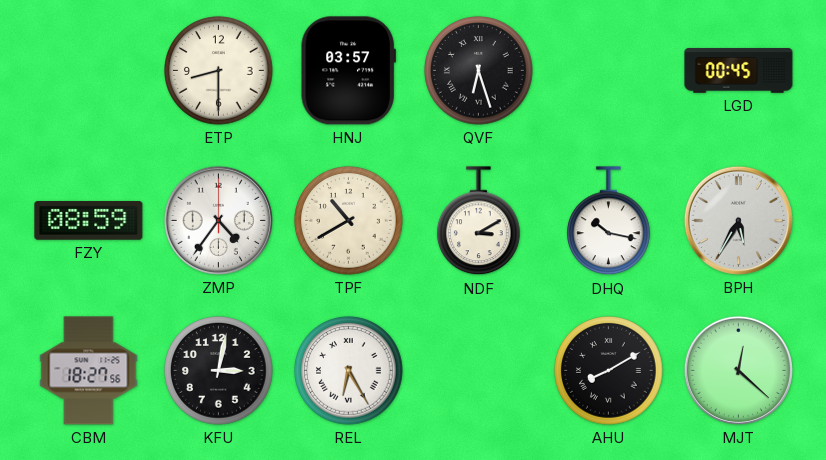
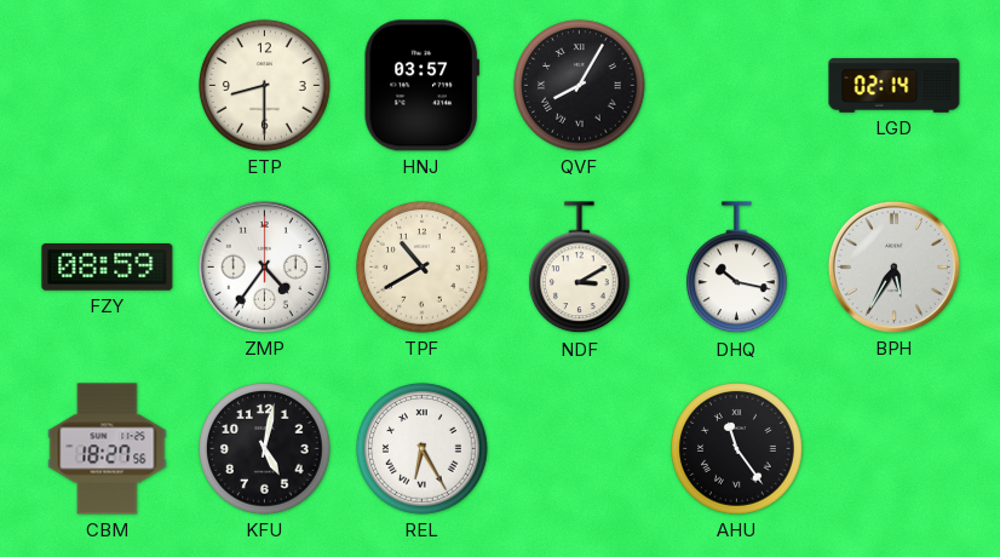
QVF: 6:27 -> 8:05 (580, 86)
LGD: 00:45 -> 02:14 (895, 86)
KFU: 3:02 -> 5:02 (265, 449)
AHU: 8:10 -> 11:24 (737, 449)
MJT: 12:22 -> none (738, 370)
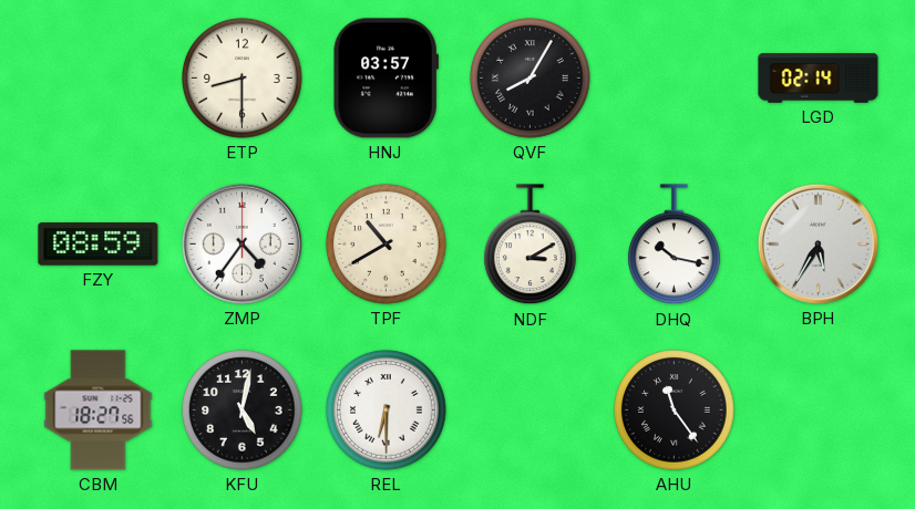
REL: 6:25 -> 6:30 (387, 411)
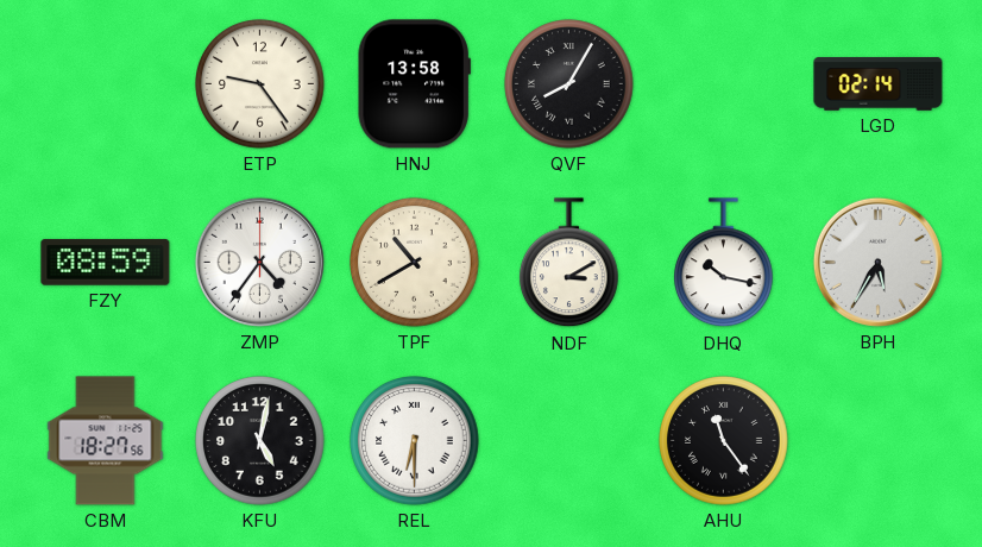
ETP: 8:30 -> 9:24 (260, 84)
HNJ: 03:57 -> 13:58 (414, 84)
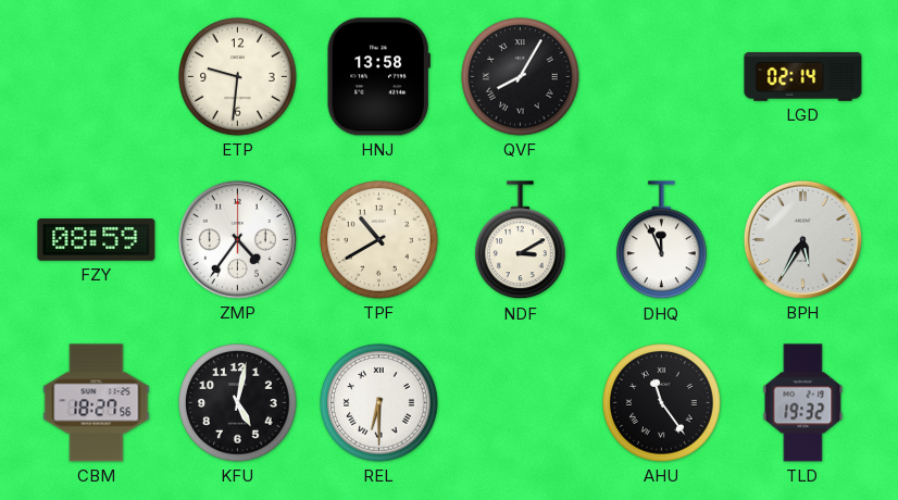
ETP: 9:24 -> 9:31 (238, 77)
DHQ: 10:17 -> 11:56 (662, 240)
TLD: none -> 19:32 (803, 403)
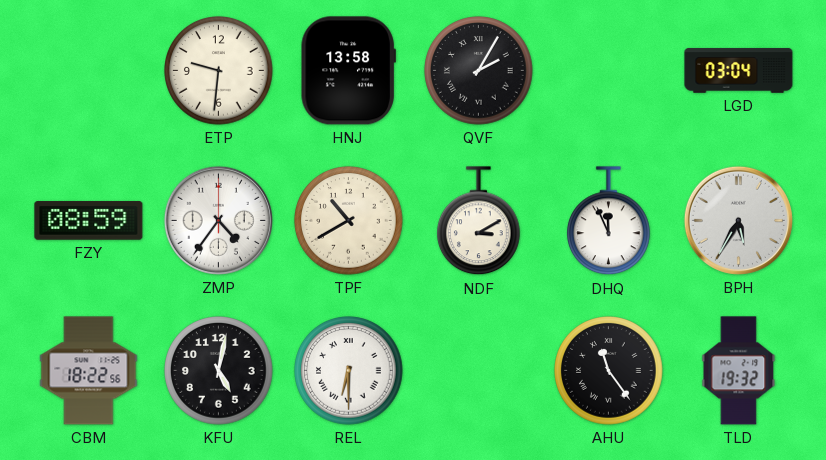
QVF: 8:05 -> 2:05 (479, 71)
LGD: 02:14 -> 03:04 (739, 71)
CBM: 18:27 -> 18:22 (89, 371)
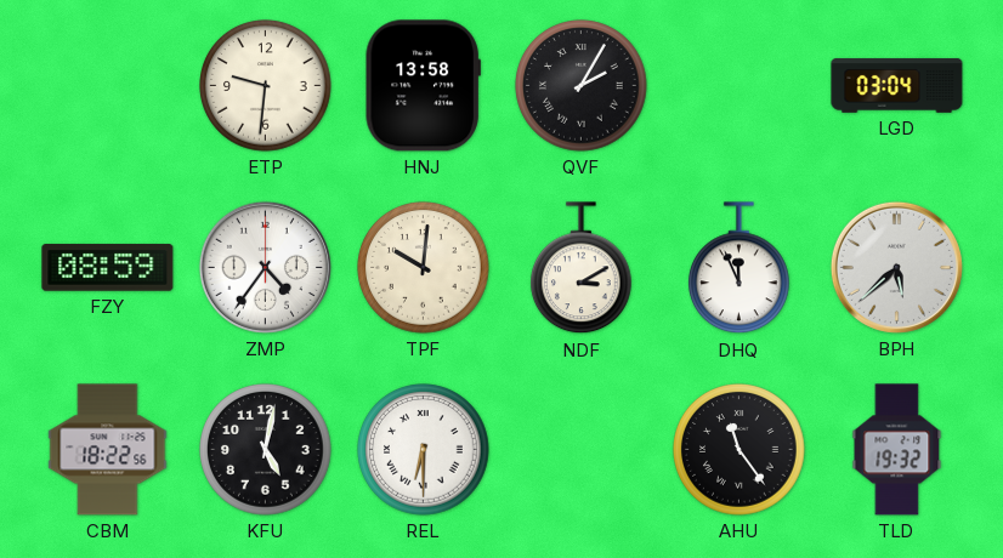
TPF: 10:40 -> 10:01 (424, 268)
BPH: 5:35 -> 5:38 (896, 267)
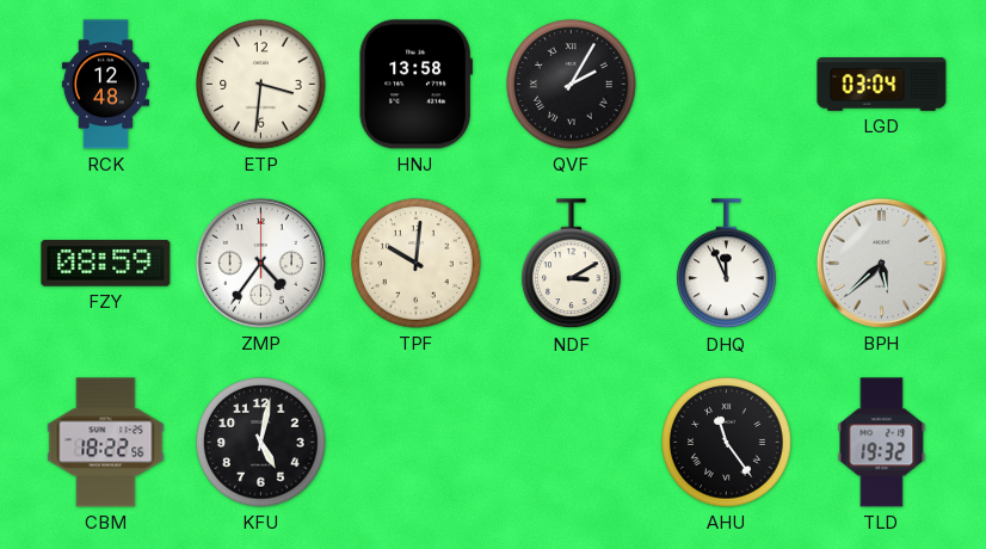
RCK: none -> 12:48 (105, 85)
ETP: 9:31 -> 3:31 (261, 85)
REL: 6:30 -> none (424, 450)
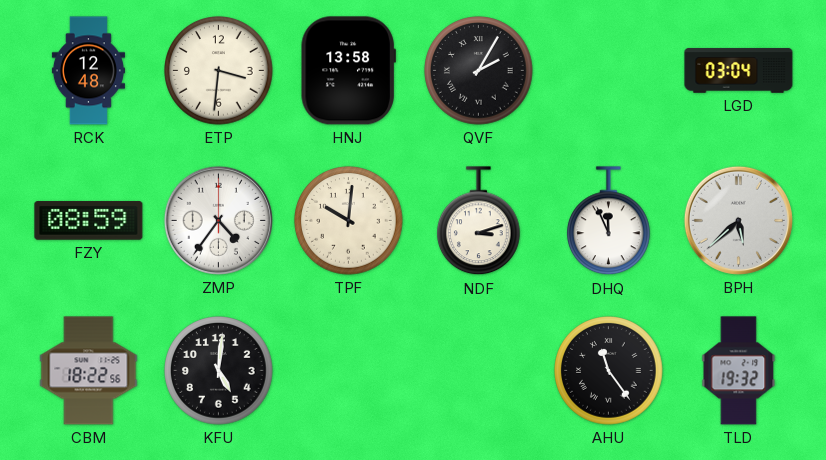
NDF: 3:10 -> 3:12 (479, 221)
KFU: 5:02 -> 5:01 (219, 371)
